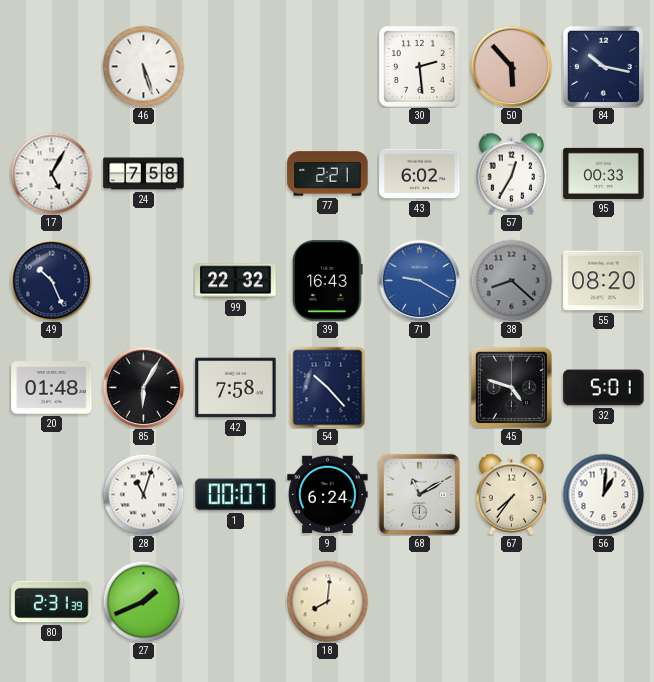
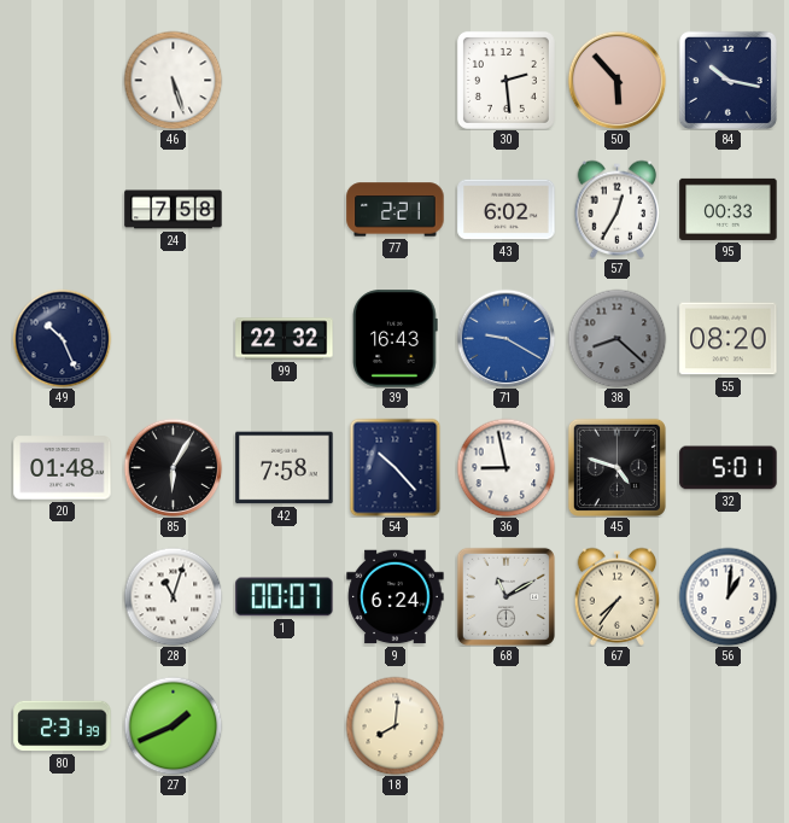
17: 5:05 -> none (51, 173)
36: none -> 8:58 (505, 467)
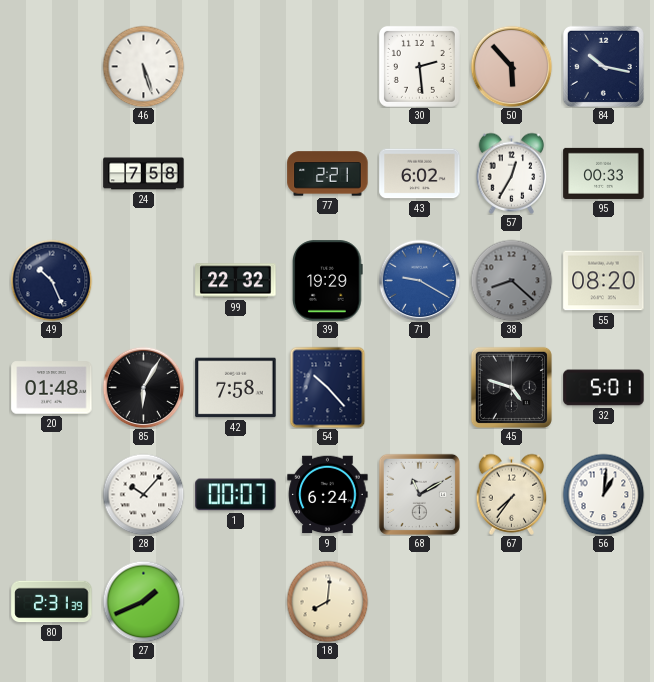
39: 16:43 -> 19:29 (328, 281)
36: 8:58 -> none (505, 467)
28: 11:03 -> 10:07 (143, 494)
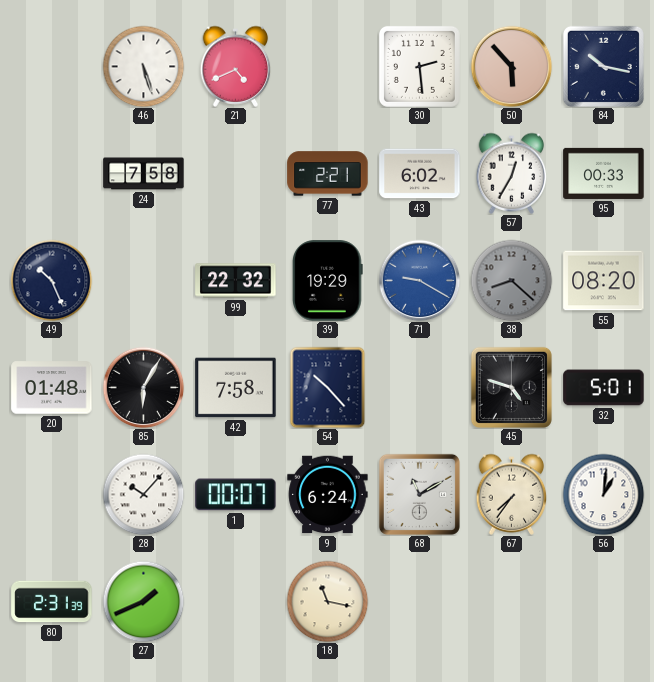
21: none -> 4:41 (236, 66)
18: 8:01 -> 11:17 (327, 601)
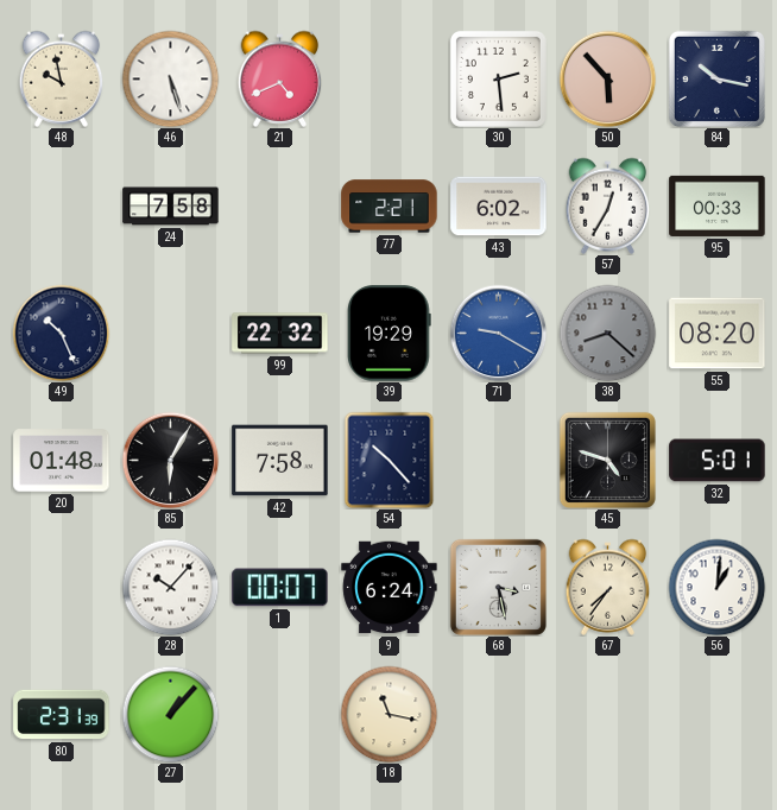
48: none -> 9:58 (62, 78)
68: 11:10 -> 3:28 (498, 587)
27: 1:41 -> 1:07 (170, 714)
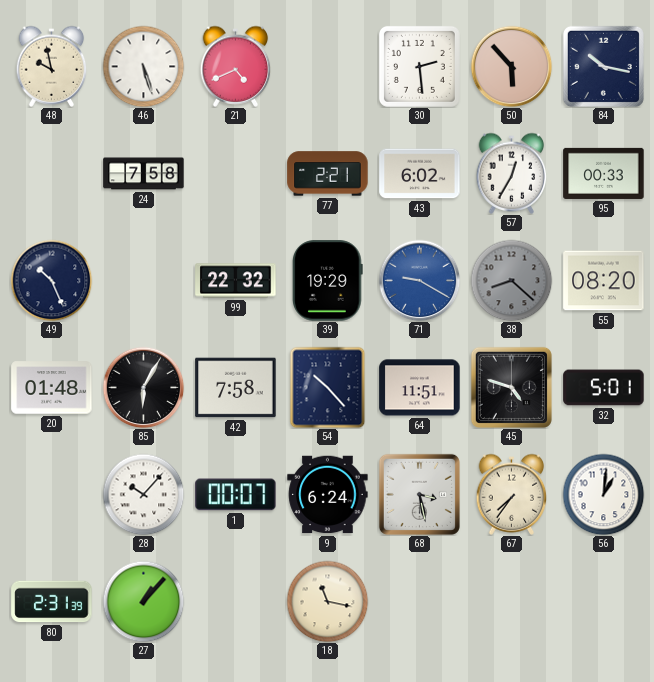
64: none -> 11:51 (420, 388)
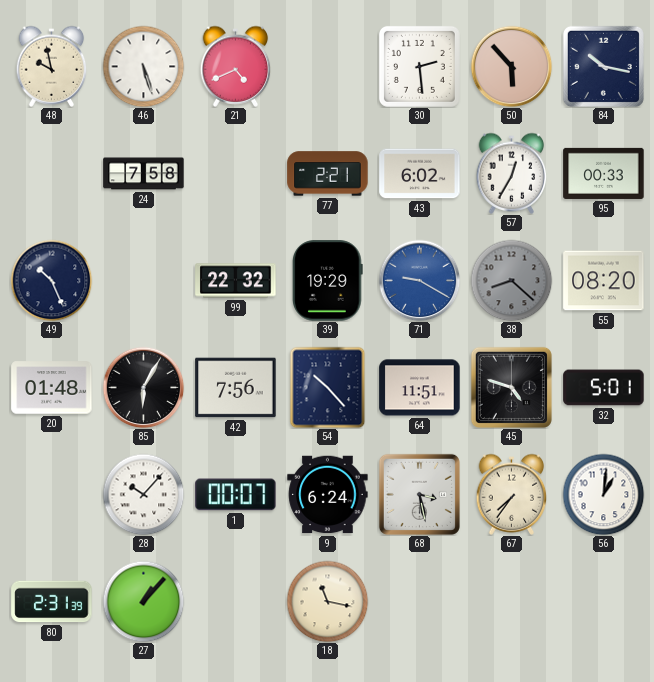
42: 7:58 -> 7:56 (236, 388)
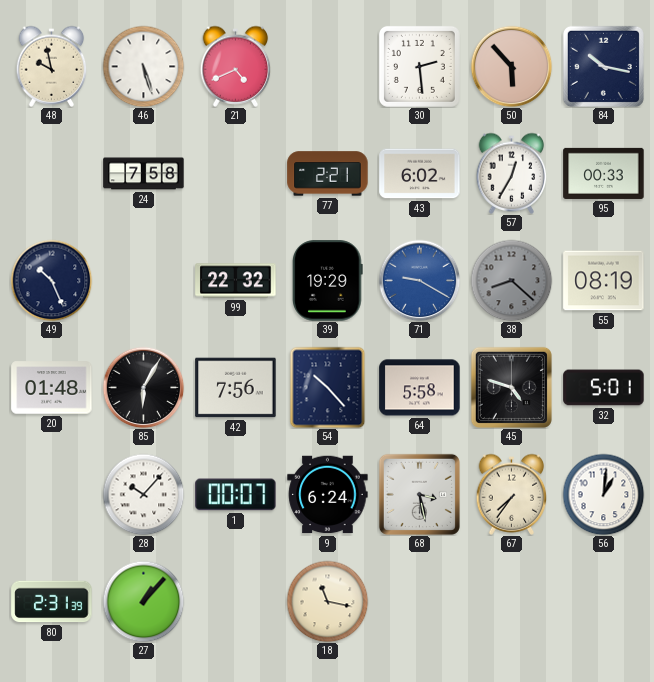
55: 08:20 -> 08:19 (604, 281)
64: 11:51 -> 5:58 (420, 388)
